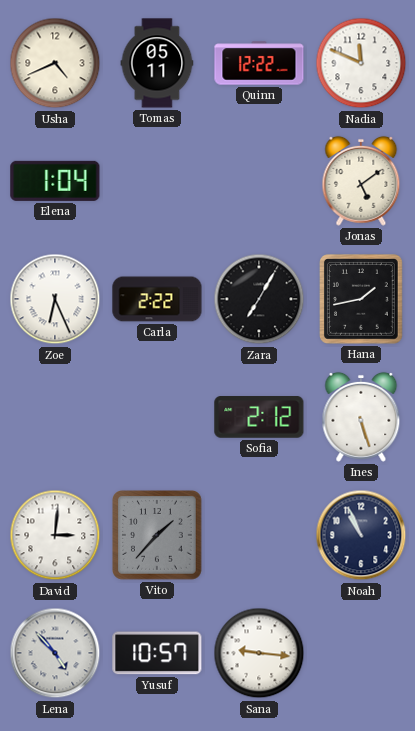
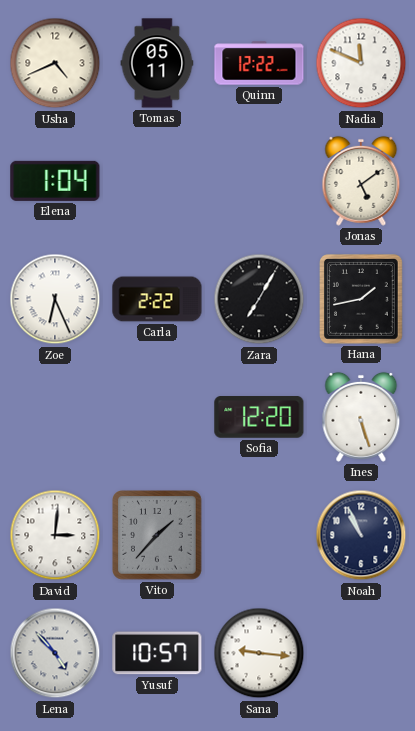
Sofia: 2:12 -> 12:20 (259, 418)
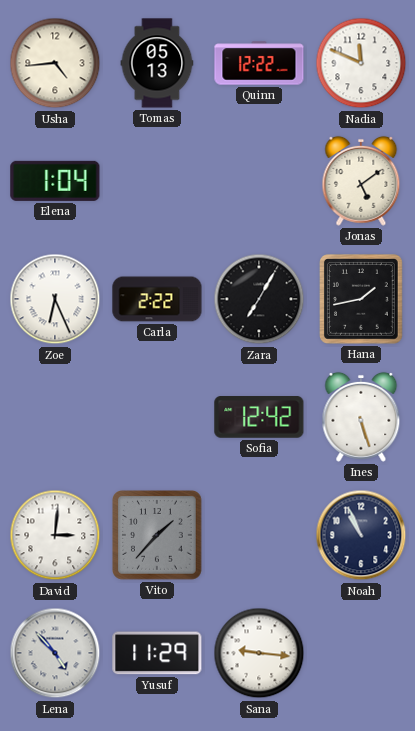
Usha: 4:41 -> 4:44 (55, 63)
Tomas: 05:11 -> 05:13 (157, 63)
Sofia: 12:20 -> 12:42 (259, 418)
Yusuf: 10:57 -> 11:29 (157, 653)
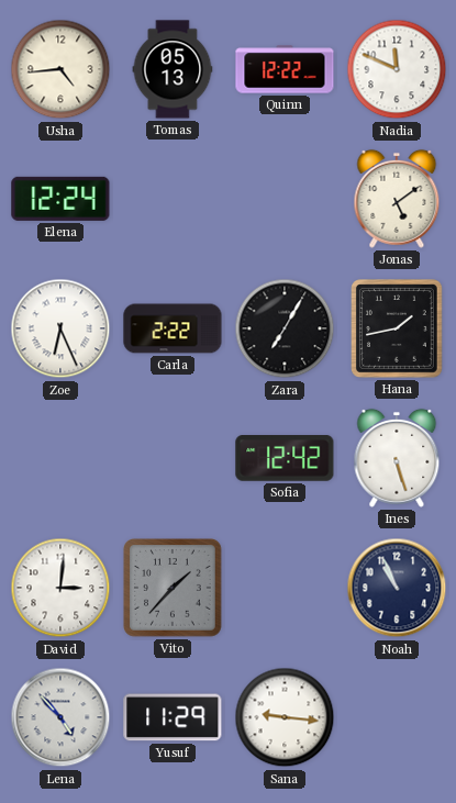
Elena: 1:04 -> 12:24 (60, 199)
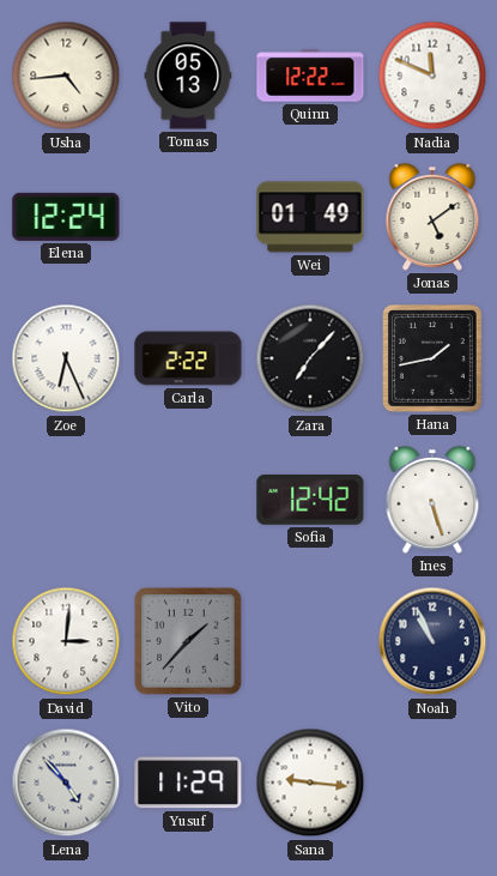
Wei: none -> 01:49 (310, 217)
Zara: 7:05 -> 7:07 (310, 358)
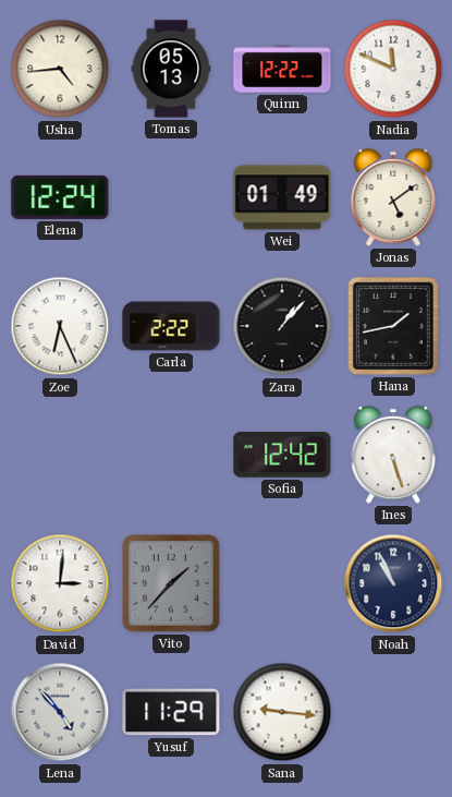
Zara: 7:07 -> 1:07 (282, 326)
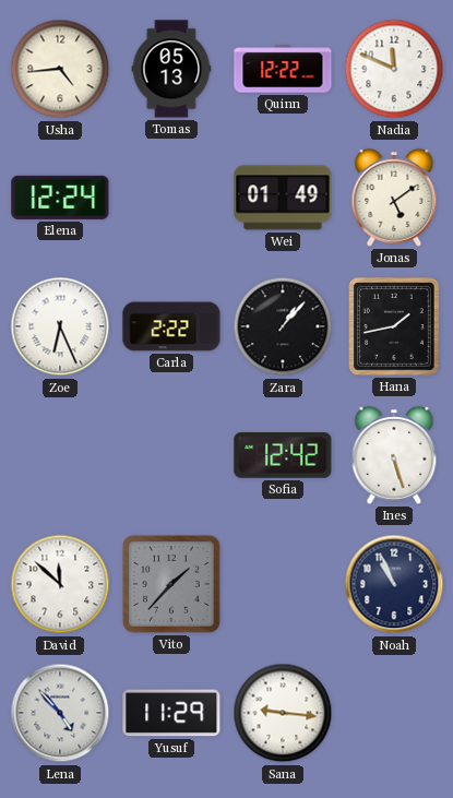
David: 3:01 -> 11:52 (60, 584)
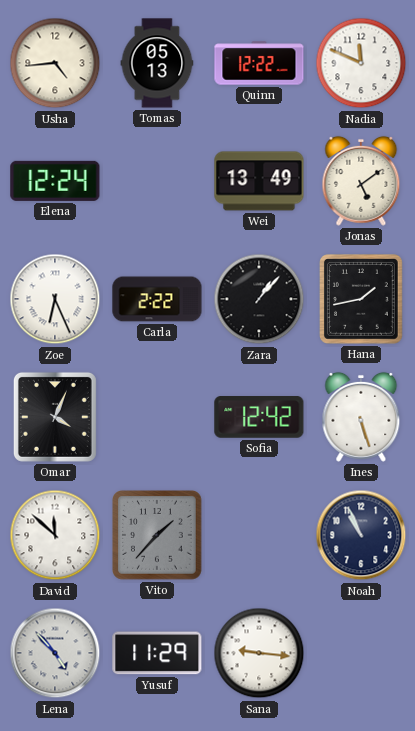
Wei: 01:49 -> 13:49 (259, 181)
Omar: none -> 4:04 (55, 417)
